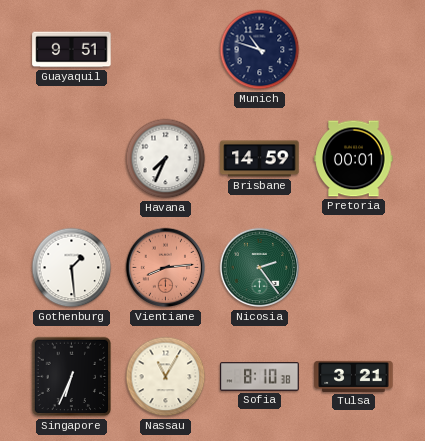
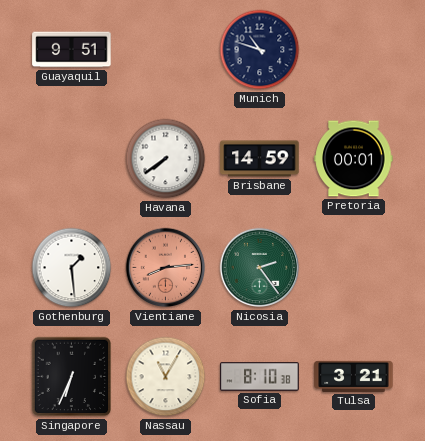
Havana: 7:34 -> 7:39 (166, 159)
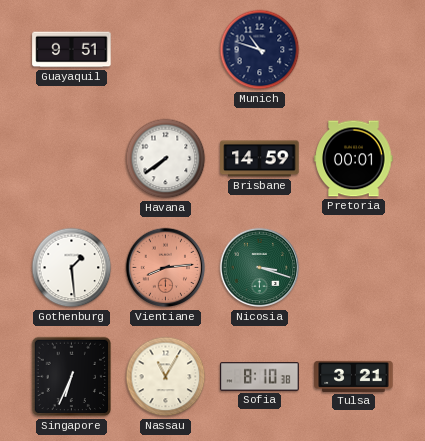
Nicosia: 2:24 -> 3:18 (260, 268)
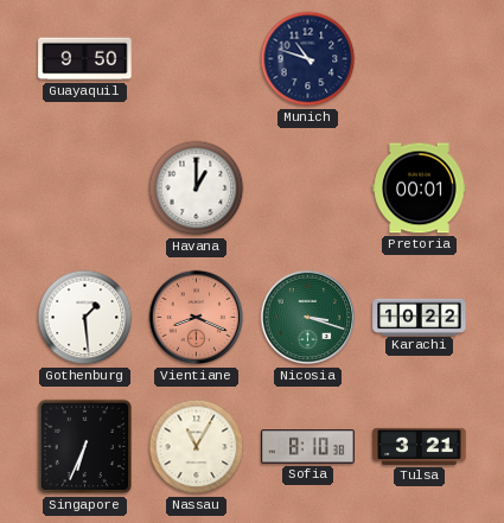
Guayaquil: 9:51 -> 9:50 (85, 59)
Havana: 7:39 -> 1:00 (197, 189)
Brisbane: 14:59 -> none (260, 159)
Vientiane: 8:14 -> 8:19 (197, 318)
Karachi: none -> 10:22 (420, 317)
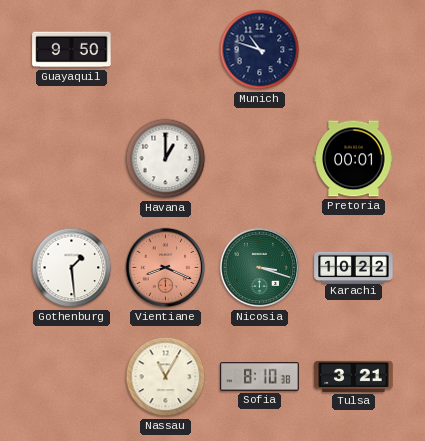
Singapore: 6:34 -> none (85, 447)
